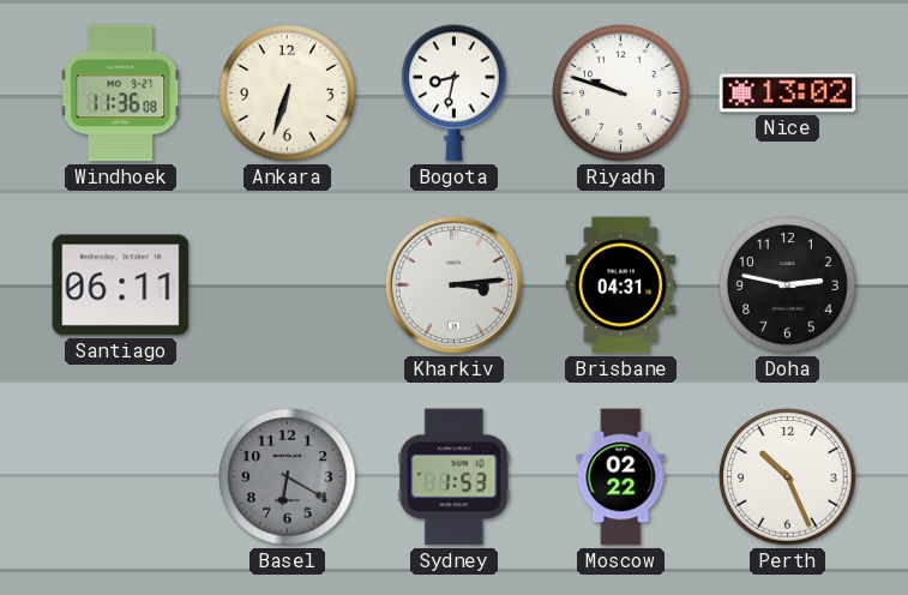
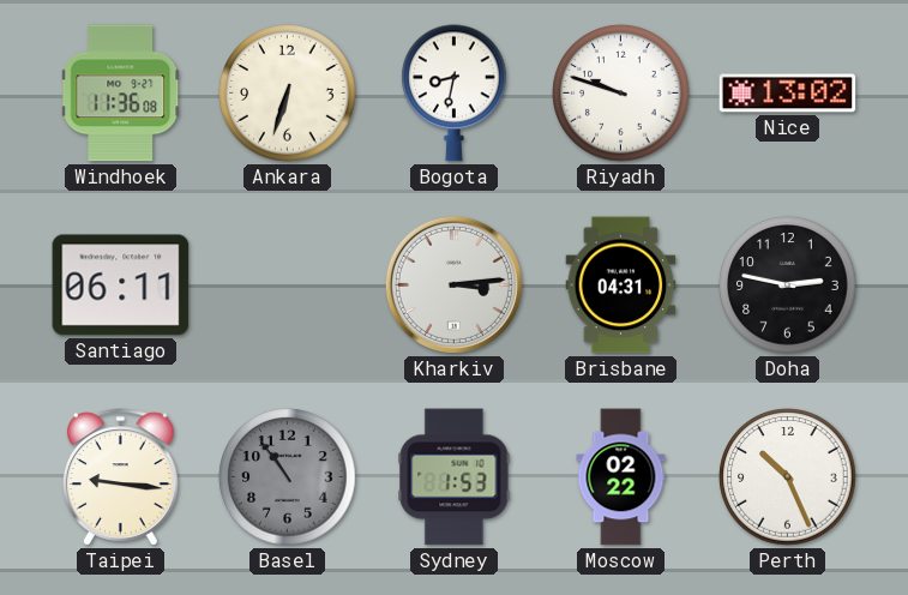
Taipei: none -> 9:16 (121, 477)
Basel: 6:20 -> 10:54 (288, 477)
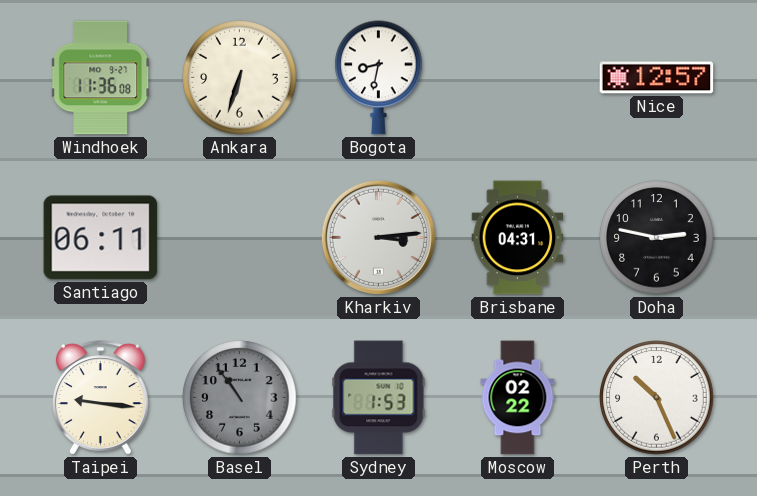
Riyadh: 9:48 -> none (621, 94)
Nice: 13:02 -> 12:57 (657, 78)
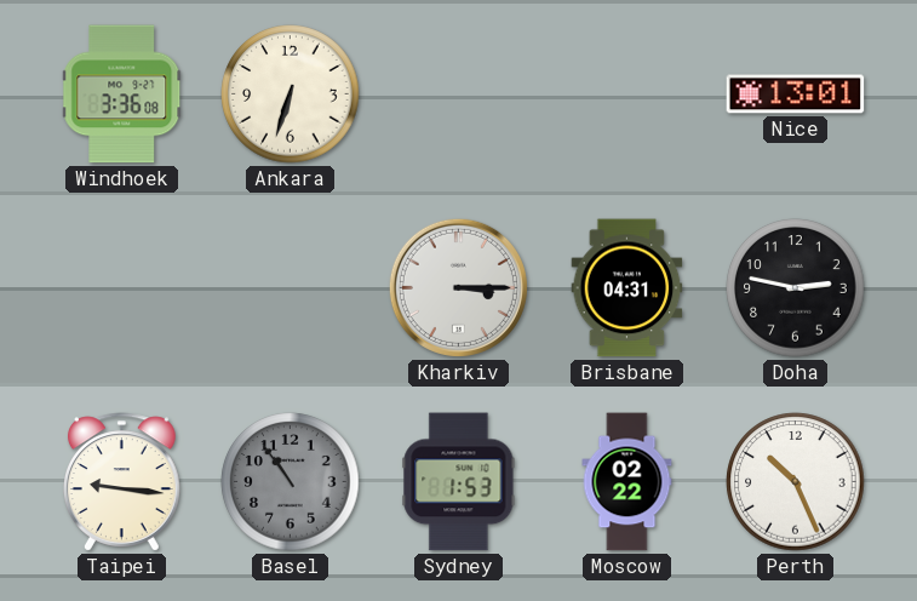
Windhoek: 11:36 -> 3:36 (122, 95)
Bogota: 8:32 -> none (379, 78)
Nice: 12:57 -> 13:01 (796, 95)
Santiago: 06:11 -> none (101, 238)
Kharkiv: 3:14 -> 3:15 (458, 287)
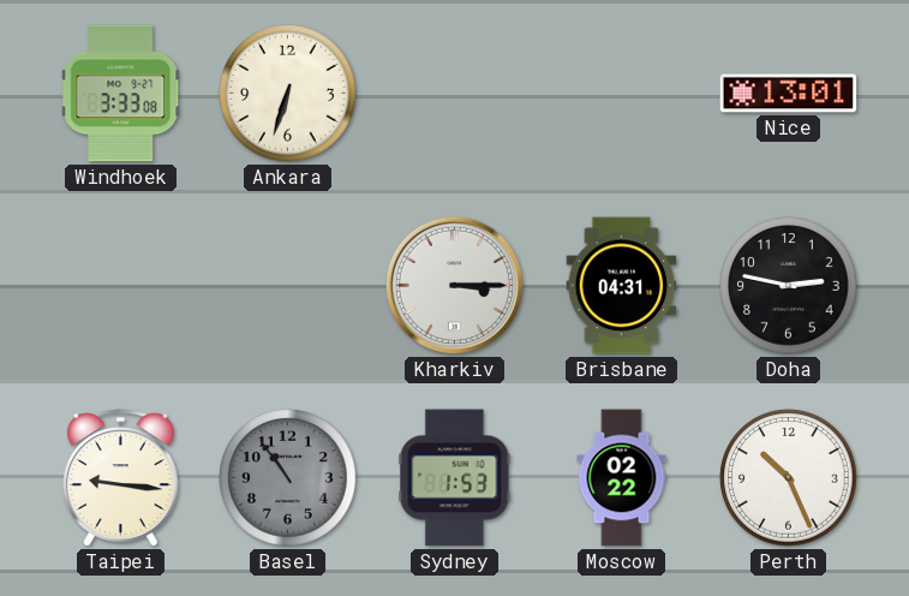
Windhoek: 3:36 -> 3:33 (121, 94)
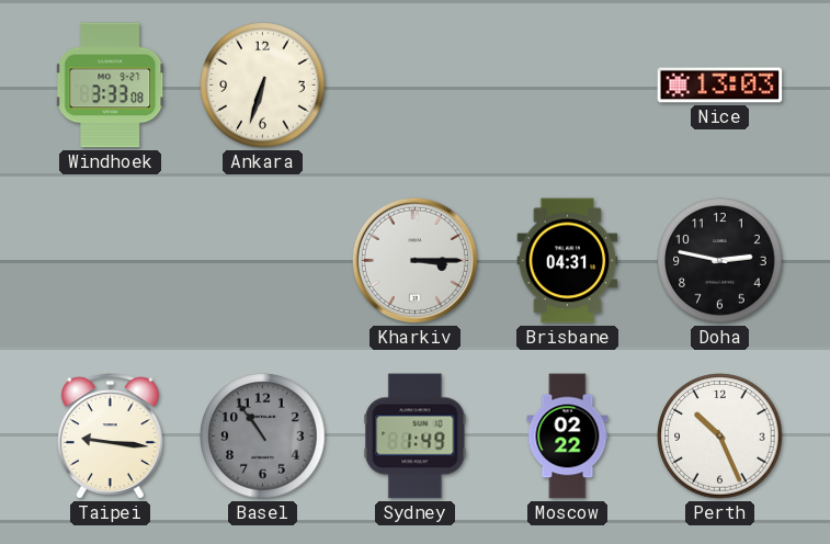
Nice: 13:01 -> 13:03 (720, 86)
Sydney: 1:53 -> 1:49 (416, 437)
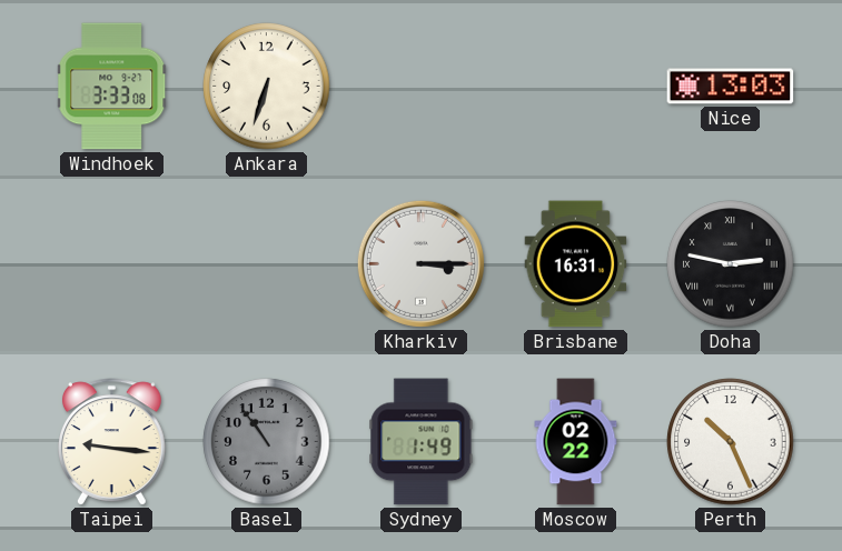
Brisbane: 04:31 -> 16:31 (576, 264)
Doha numerals: Arabic -> Roman (731, 264)
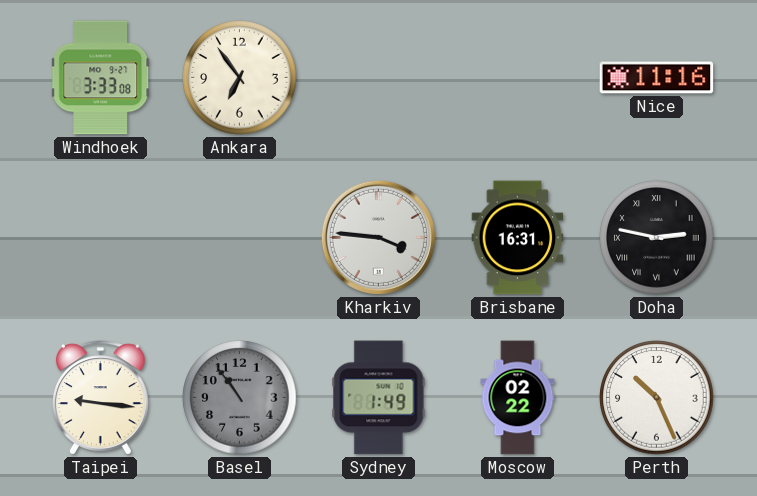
Ankara: 6:33 -> 6:54 (240, 78)
Nice: 13:03 -> 11:16 (657, 78)
Kharkiv: 3:15 -> 3:46 (378, 237)
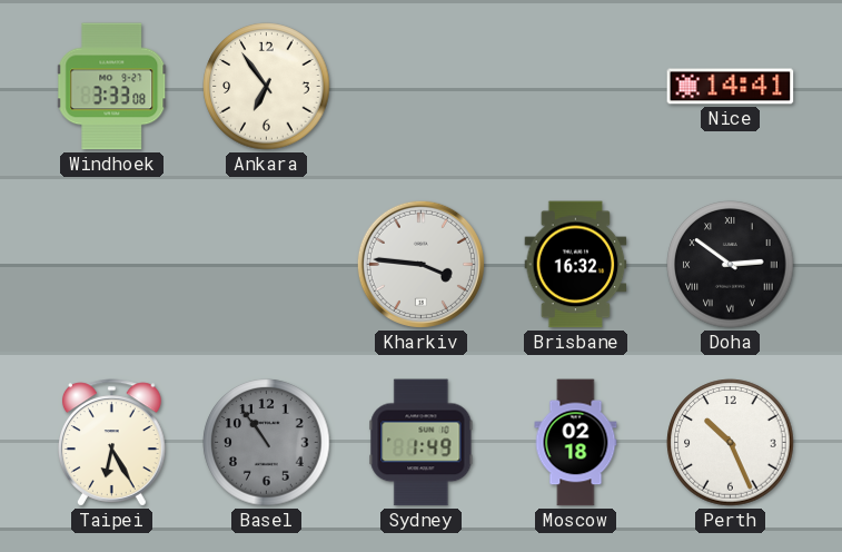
Nice: 11:16 -> 14:41 (731, 87)
Brisbane: 16:31 -> 16:32 (576, 265)
Doha: 2:47 -> 2:51 (731, 265)
Taipei: 9:16 -> 6:25 (112, 443)
Moscow: 02:22 -> 02:18 (576, 443)
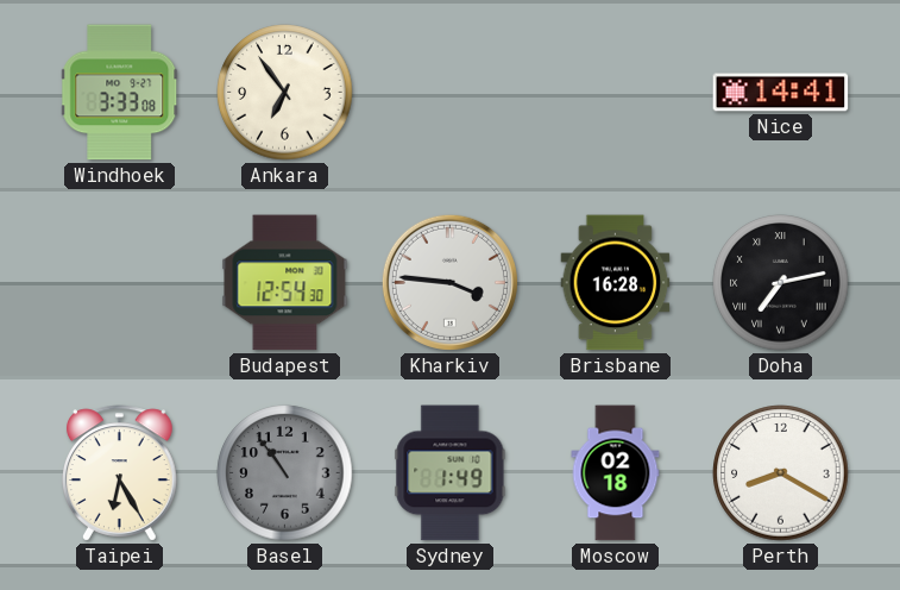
Budapest: none -> 12:54 (285, 283)
Brisbane: 16:32 -> 16:28 (616, 283)
Doha: 2:51 -> 7:13 (781, 283)
Perth: 10:26 -> 8:20 (781, 473)
